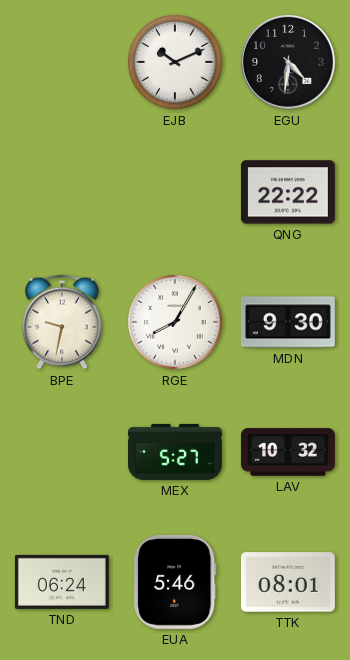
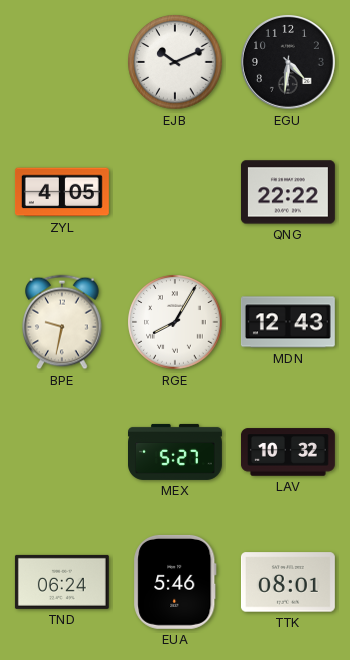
ZYL: none -> 4:05 (62, 192)
MDN: 9:30 -> 12:43 (288, 322)
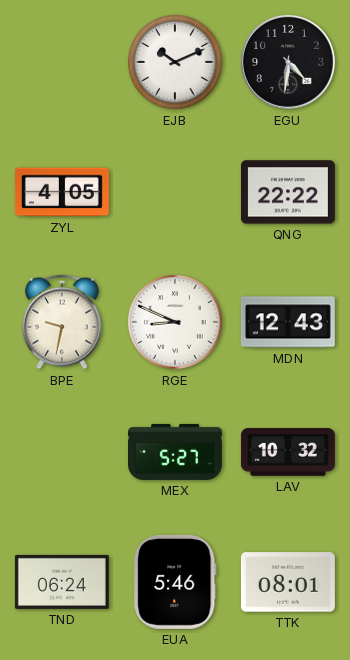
RGE: 8:05 -> 8:49 (175, 322)
